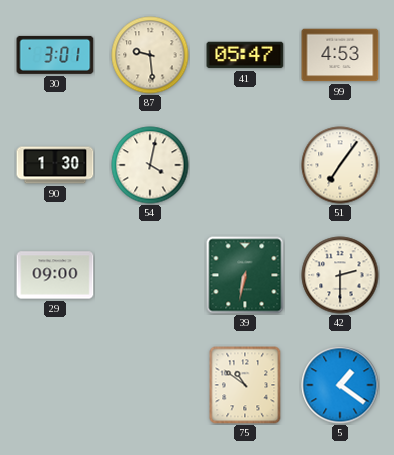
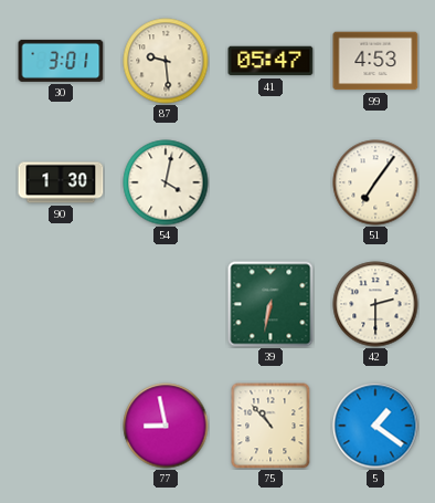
29: 09:00 -> none (55, 275)
77: none -> 8:58 (166, 426)
75: 10:51 -> 10:53 (270, 426)
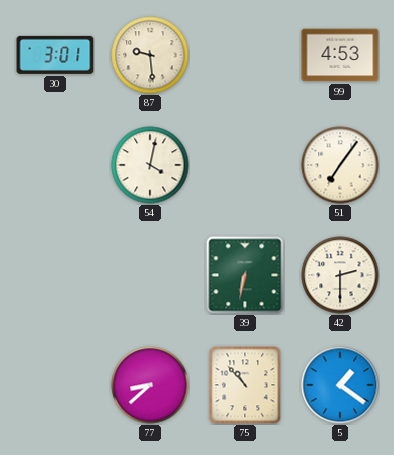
41: 05:47 -> none (270, 61)
90: 1:30 -> none (61, 182)
77: 8:58 -> 8:38 (150, 385)
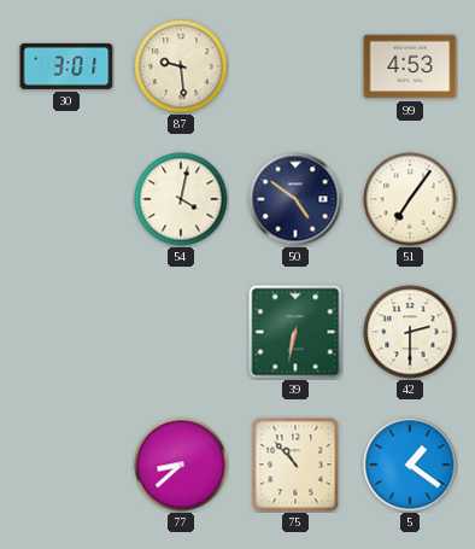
50: none -> 4:51 (295, 199)
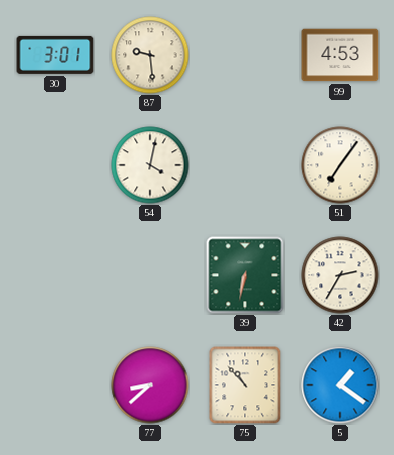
50: 4:51 -> none (295, 199)
42: 2:30 -> 2:35 (340, 275)
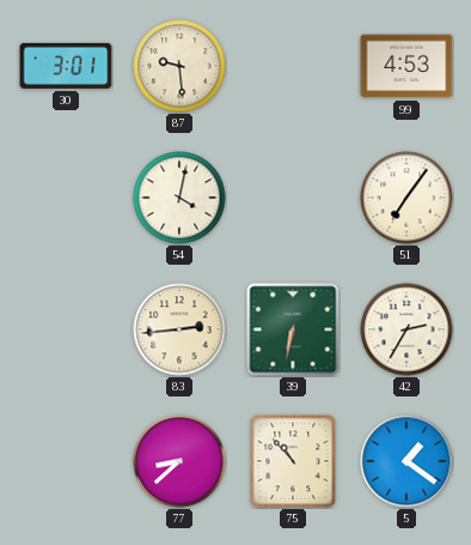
83: none -> 2:44 (179, 329)
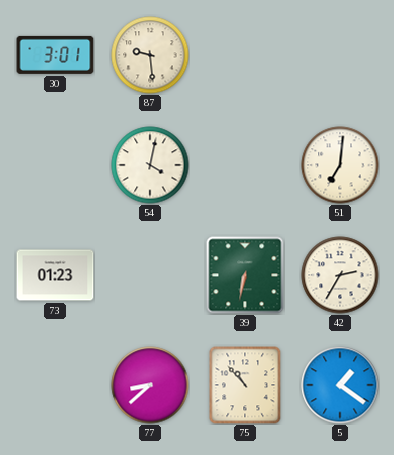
99: 4:53 -> none (406, 66)
51: 7:06 -> 7:01 (340, 165)
73: none -> 01:23 (55, 275)
83: 2:44 -> none (179, 329)
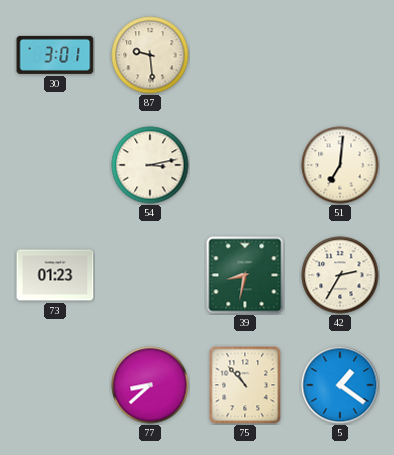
54: 4:02 -> 3:13 (150, 165)
39: 6:32 -> 8:32 (245, 275)
